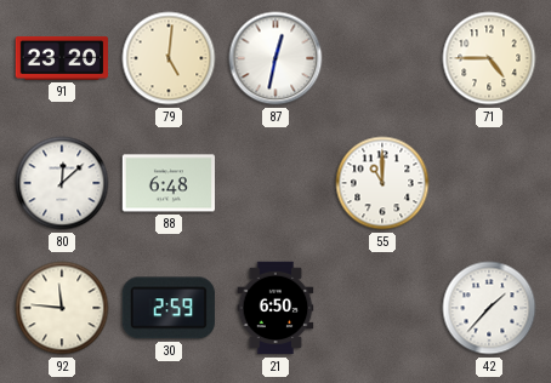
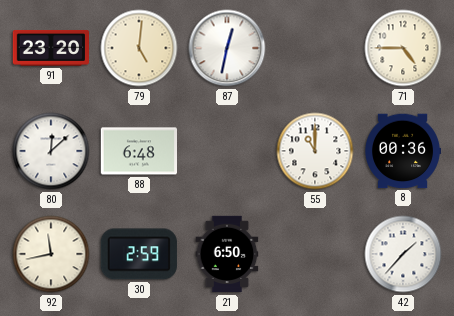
8: none -> 00:36 (403, 151)
92: 11:46 -> 11:43 (51, 254)
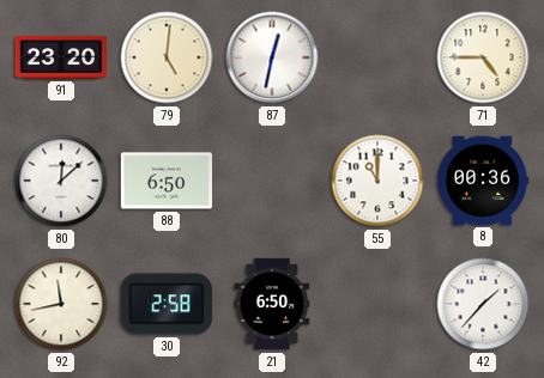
88: 6:48 -> 6:50 (165, 181)
30: 2:59 -> 2:58 (167, 304)
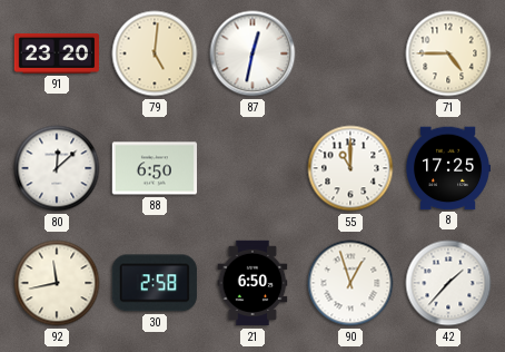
8: 00:36 -> 17:25 (448, 168)
90: none -> 12:57 (350, 283)
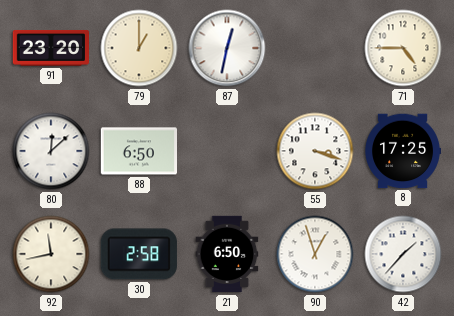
79: 5:01 -> 1:00 (139, 48)
55: 11:00 -> 3:18 (315, 151)
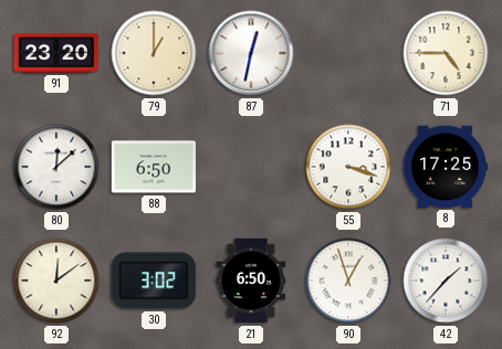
92: 11:43 -> 12:09 (56, 281)
30: 2:58 -> 3:02 (154, 281)
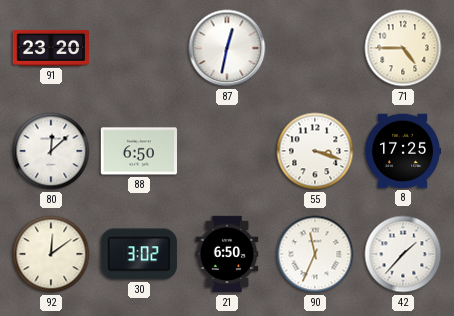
79: 1:00 -> none (154, 53)
90: 12:57 -> 11:34 (315, 254)
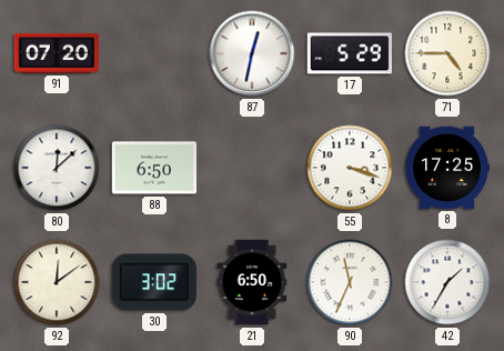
91: 23:20 -> 07:20 (57, 53)
17: none -> 5:29 (349, 53)
42: 1:37 -> 1:35 (447, 282)
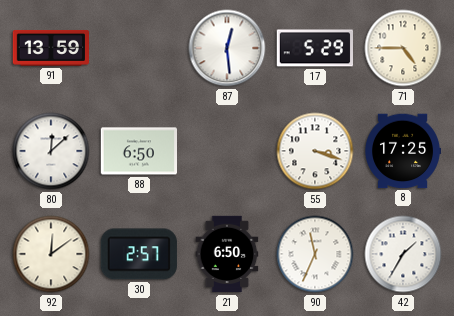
91: 07:20 -> 13:59 (51, 48)
87: 12:32 -> 12:29 (227, 48)
30: 3:02 -> 2:57 (139, 254)
